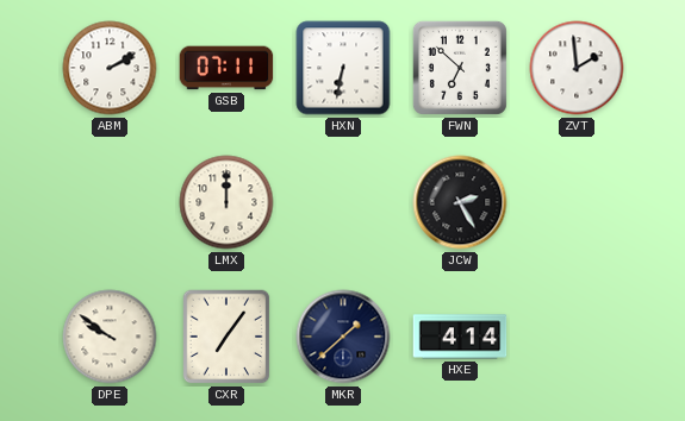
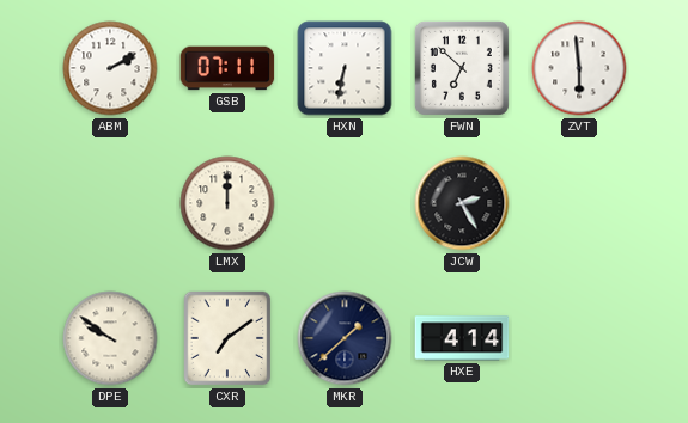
ZVT: 1:59 -> 5:59 (579, 68)
CXR: 7:06 -> 7:09 (227, 338)
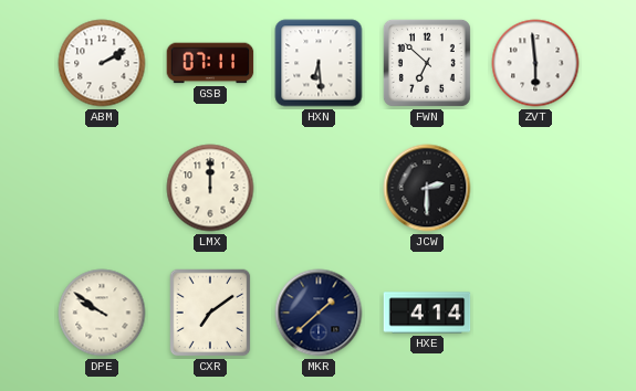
HXN: 6:32 -> 6:29 (319, 63)
JCW: 2:25 -> 2:30 (427, 188)
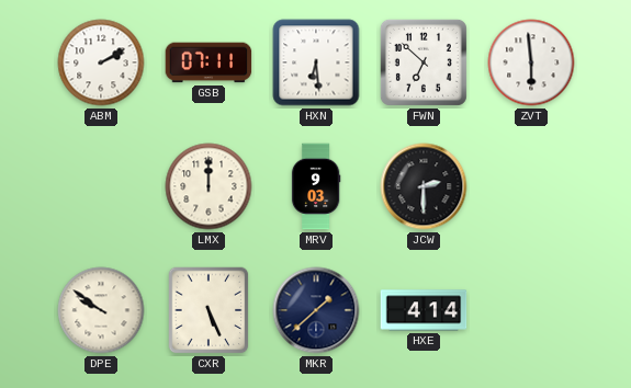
MRV: none -> 9:03 (316, 186)
CXR: 7:09 -> 5:26 (209, 310)
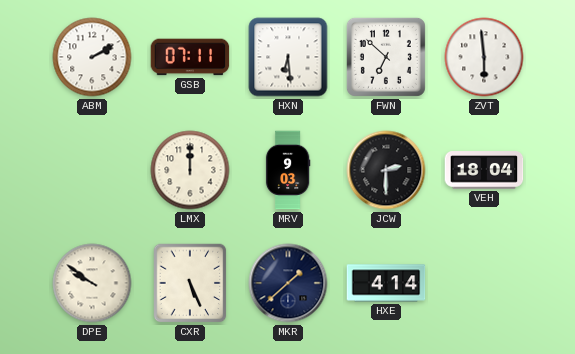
VEH: none -> 18:04 (484, 170)
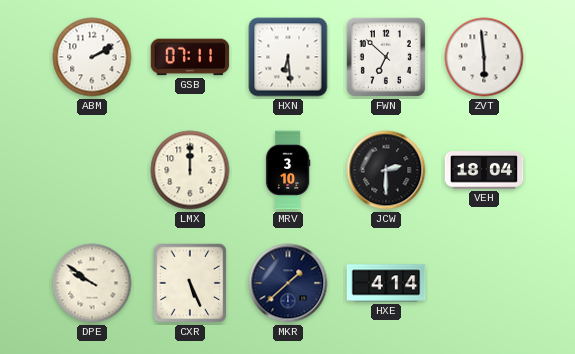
MRV: 9:03 -> 3:10 (288, 170)
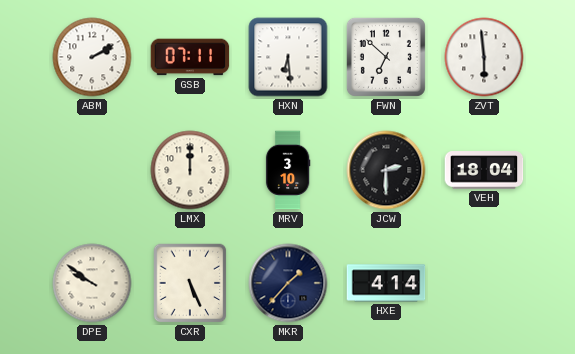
MKR: 1:38 -> 1:37 (288, 283)
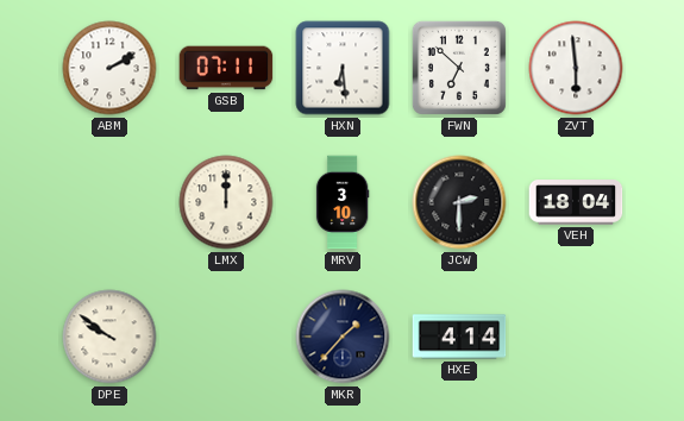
CXR: 5:26 -> none (190, 283)
